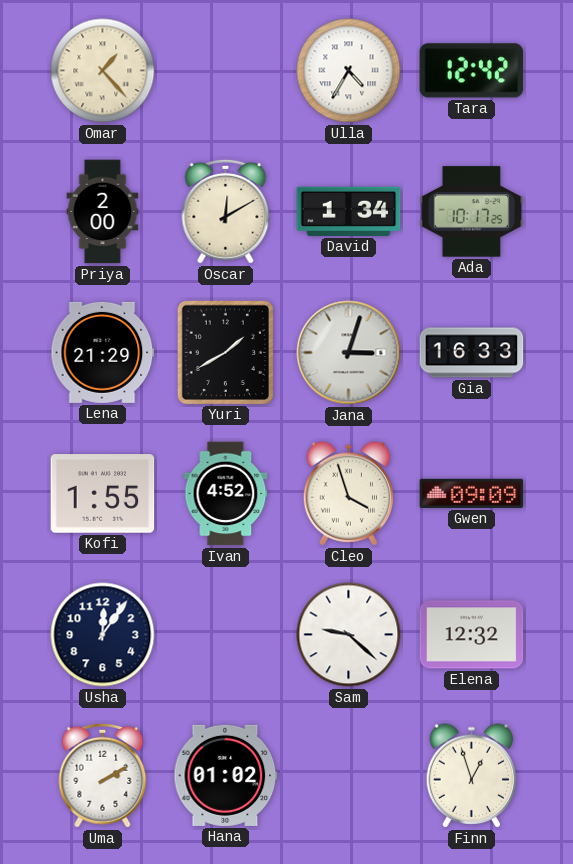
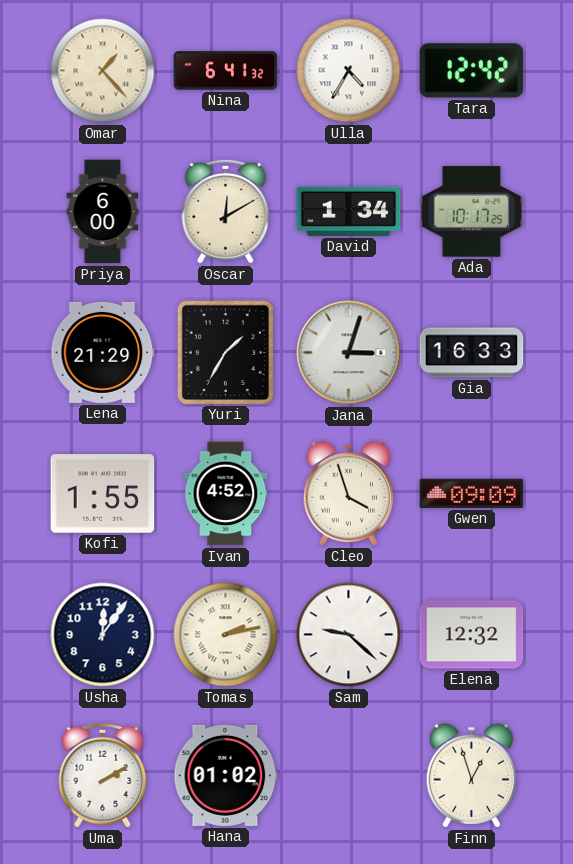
Nina: none -> 6:41 (226, 71)
Priya: 2:00 -> 6:00 (103, 212)
Yuri: 1:40 -> 1:35 (225, 352)
Tomas: none -> 2:13 (226, 635)
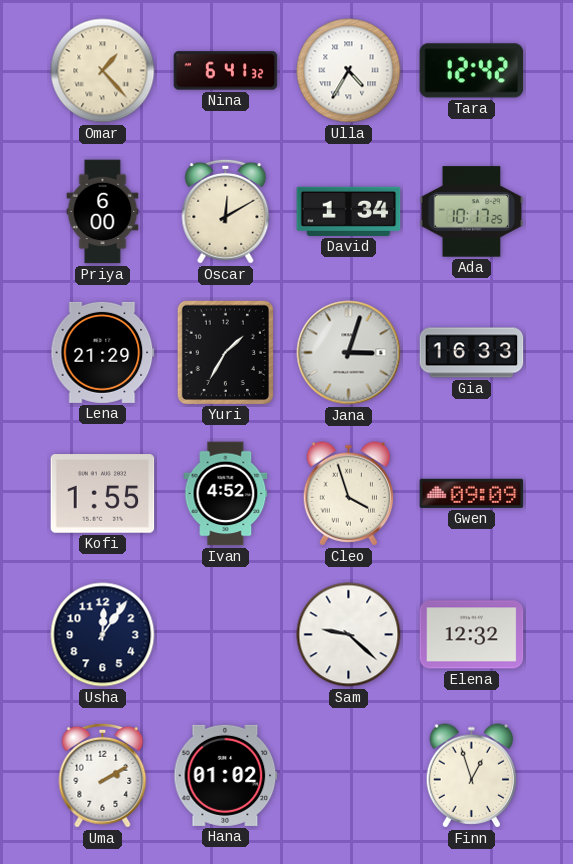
Tomas: 2:13 -> none (226, 635)
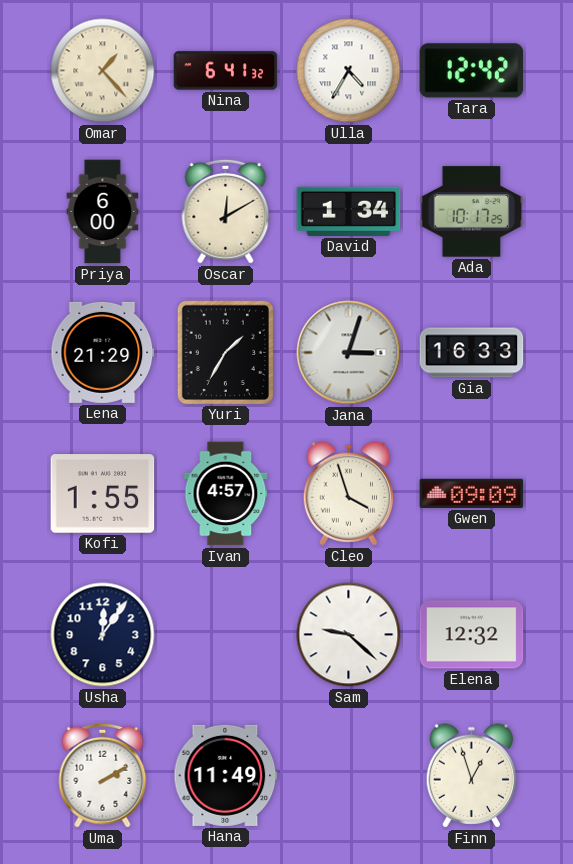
Ivan: 4:52 -> 4:57 (226, 494)
Hana: 01:02 -> 11:49 (226, 775)
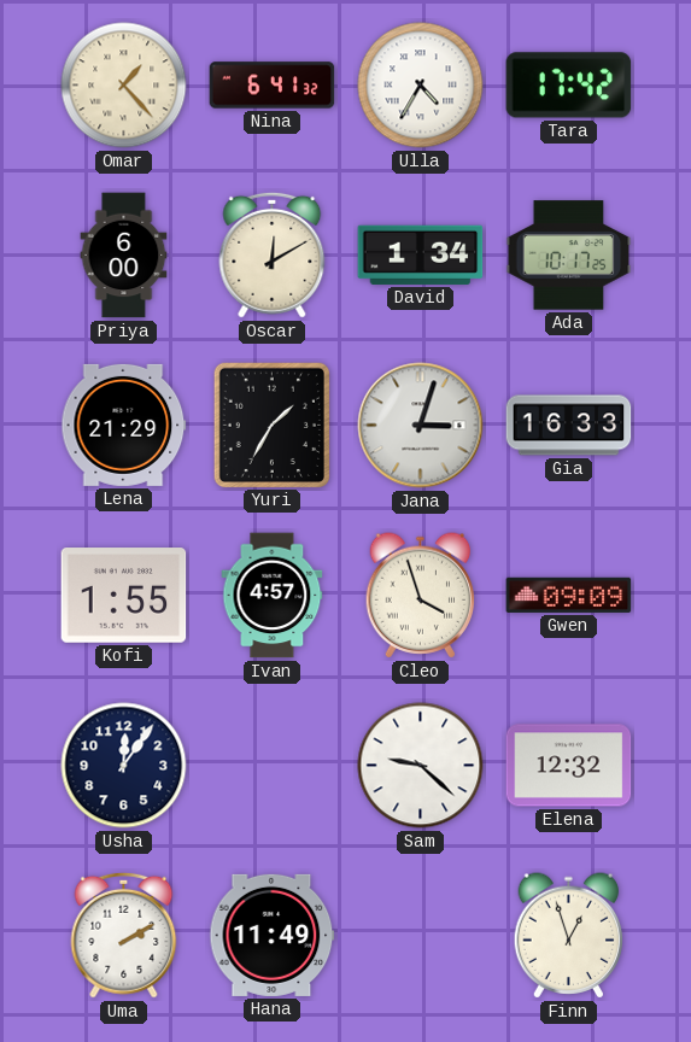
Tara: 12:42 -> 17:42 (569, 86)
